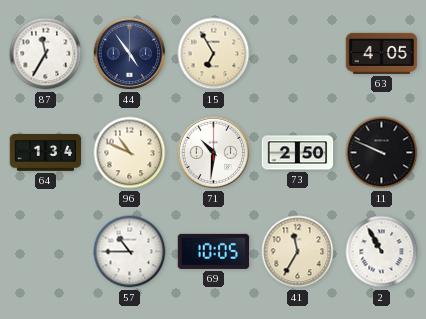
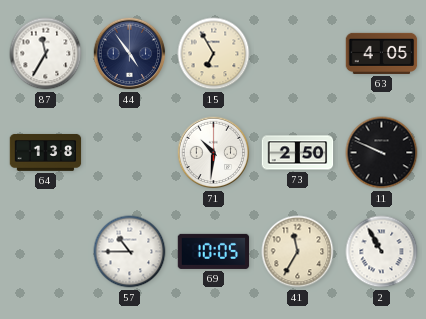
64: 1:34 -> 1:38 (46, 152)
96: 10:49 -> none (130, 153)
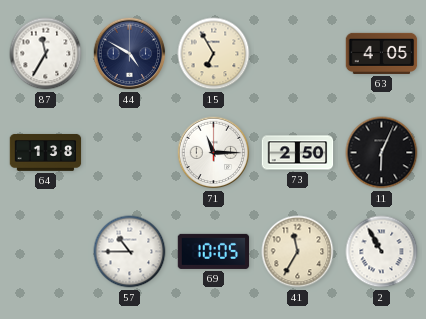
44: 4:54 -> 4:50 (130, 54)
71: 10:31 -> 11:15 (214, 153)
11: 9:49 -> 6:04 (382, 153)
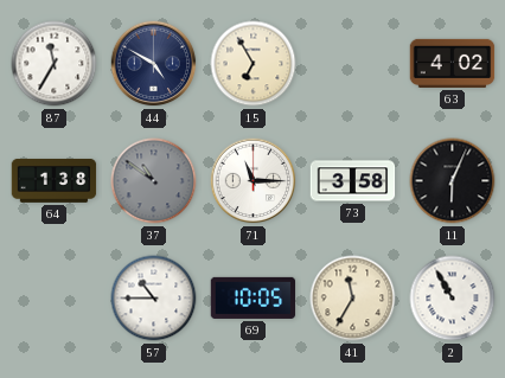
63: 4:05 -> 4:02 (453, 63)
37: none -> 10:51 (154, 181)
73: 2:50 -> 3:58 (353, 181)
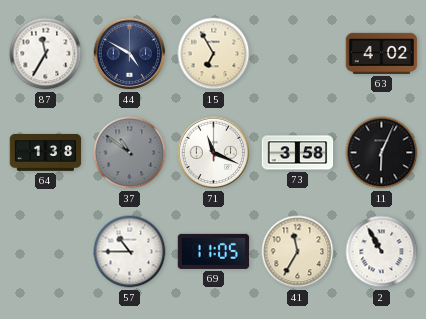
71: 11:15 -> 11:19 (214, 153)
69: 10:05 -> 11:05 (214, 251)
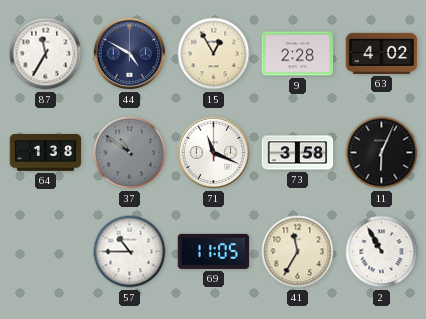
15: 6:55 -> 12:55 (214, 54)
9: none -> 2:28 (298, 54)
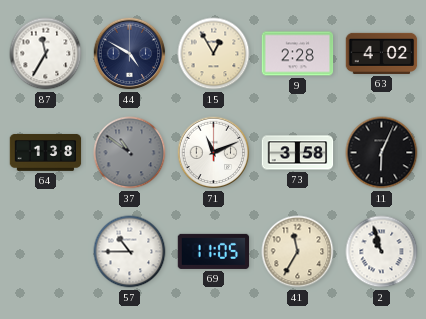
71: 11:19 -> 11:11 (214, 153)
2: 10:55 -> 10:57 (382, 252)
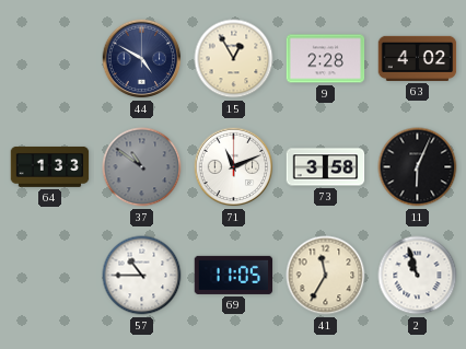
87: 11:35 -> none (46, 54)
64: 1:38 -> 1:33 (50, 166)
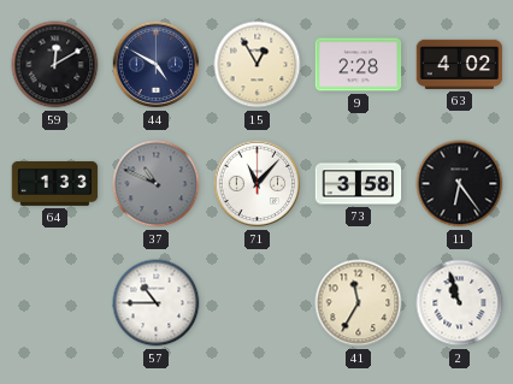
59: none -> 12:10 (55, 65)
37: 10:51 -> 10:49 (157, 184)
71: 11:11 -> 11:07 (258, 184)
11: 6:04 -> 6:24 (460, 184)
69: 11:05 -> none (234, 275)
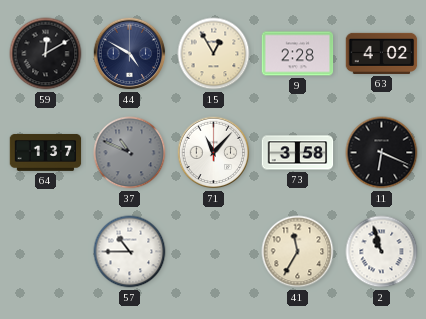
64: 1:33 -> 1:37 (46, 152)
11: 6:24 -> 6:19 (382, 153)
